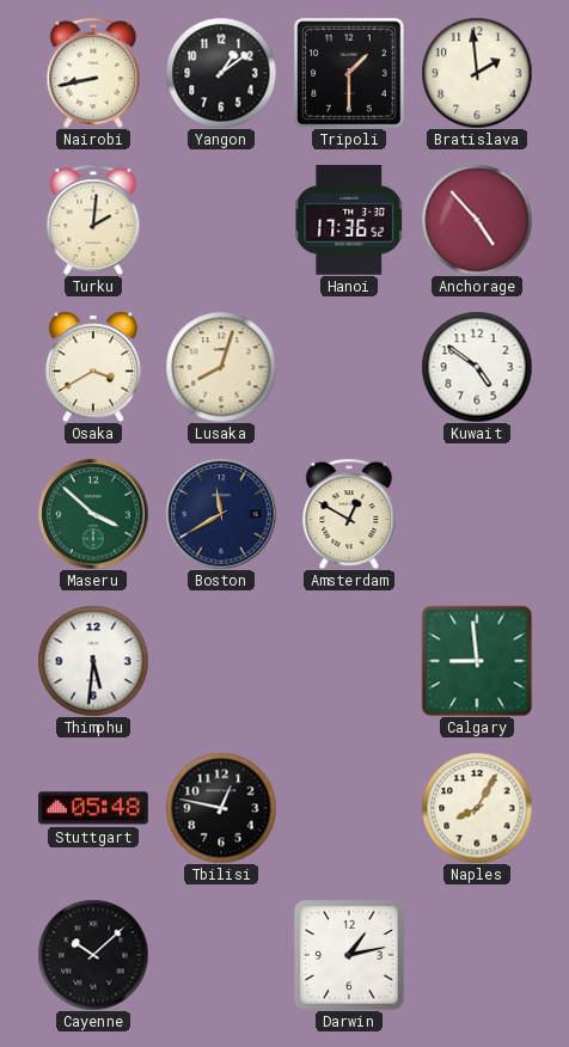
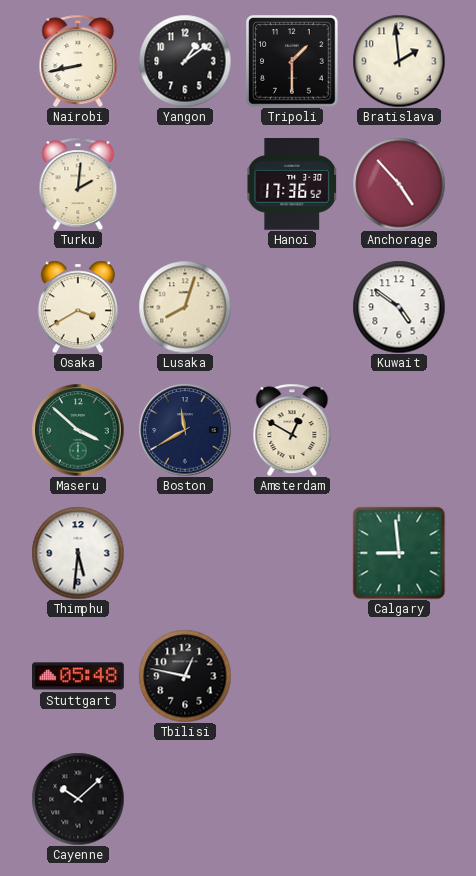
Naples: 8:05 -> none (477, 808)
Darwin: 1:13 -> none (350, 956)
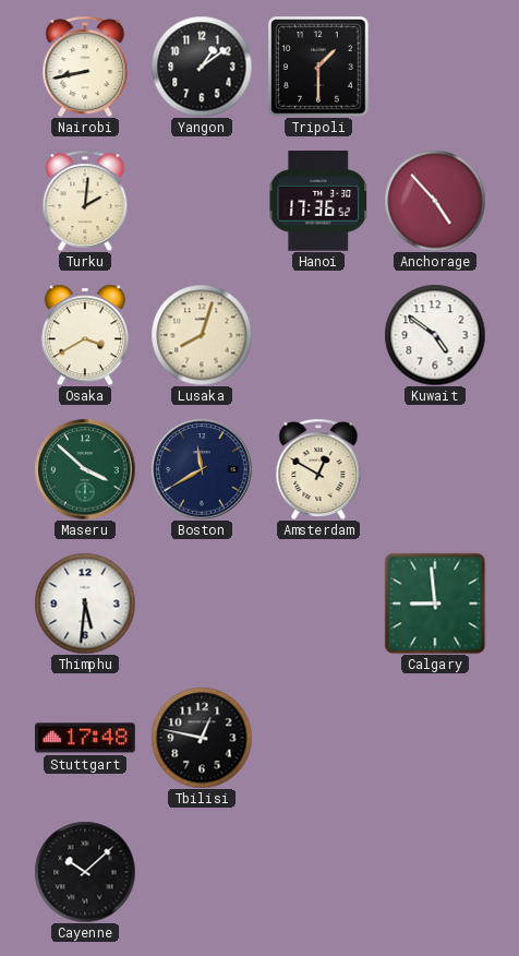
Bratislava: 1:59 -> none (399, 61)
Stuttgart: 05:48 -> 17:48 (85, 738)
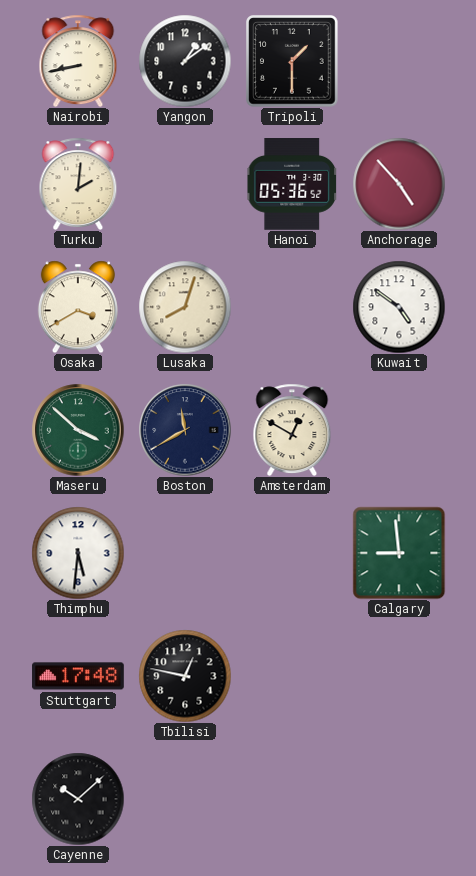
Hanoi: 17:36 -> 05:36 (291, 185)
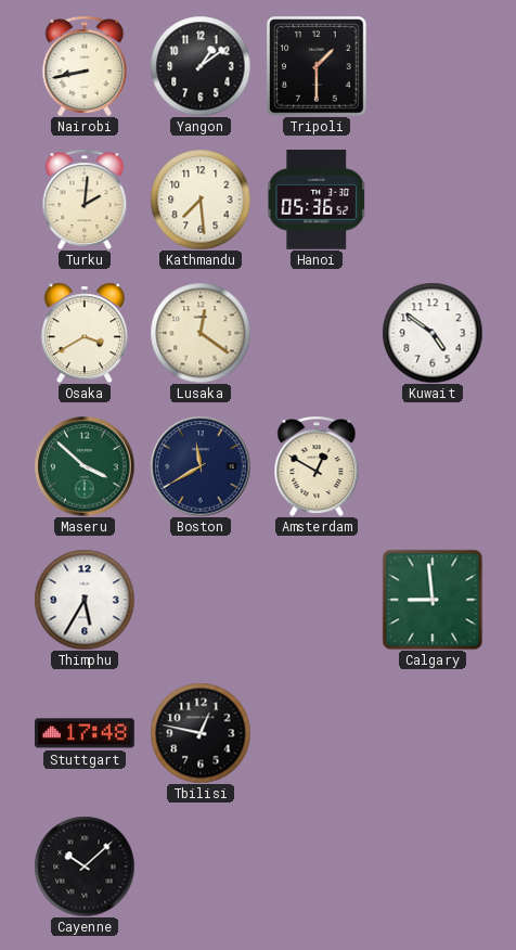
Kathmandu: none -> 7:29 (201, 200)
Anchorage: 4:53 -> none (399, 184)
Lusaka: 8:03 -> 12:21 (201, 333)
Thimphu: 5:31 -> 5:35 (85, 600)
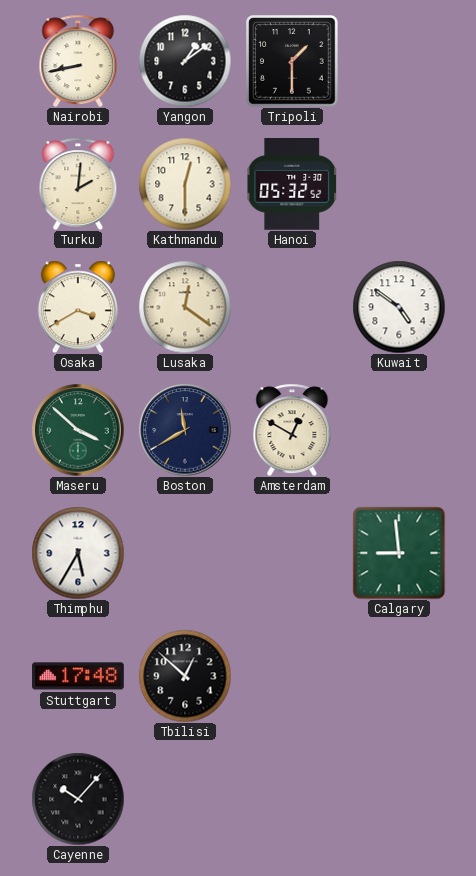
Kathmandu: 7:29 -> 12:30 (185, 184)
Hanoi: 05:36 -> 05:32 (291, 185)
Tbilisi: 12:47 -> 12:52 (185, 676)
Cayenne: 10:08 -> 10:07 (78, 799)
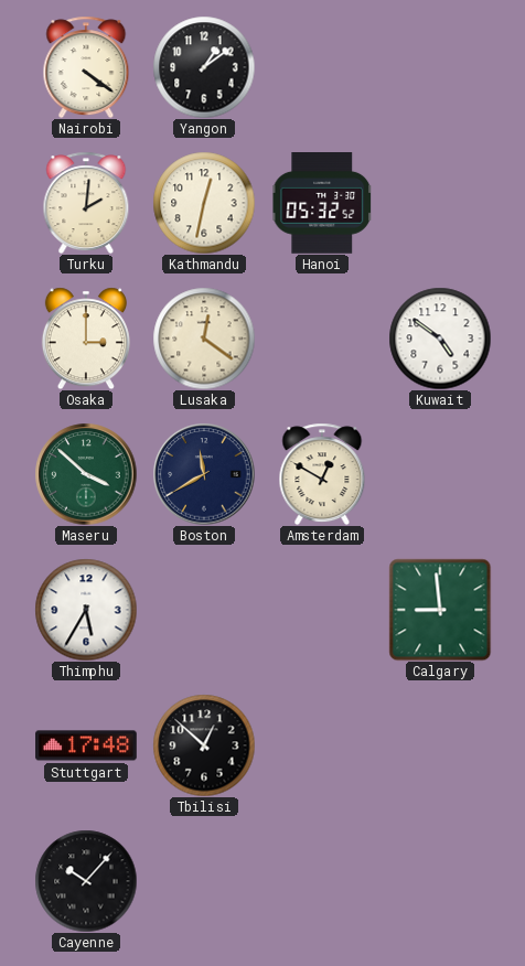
Nairobi: 8:43 -> 4:21 (86, 67)
Tripoli: 1:30 -> none (292, 61)
Kathmandu: 12:30 -> 12:32 (204, 203)
Osaka: 3:40 -> 3:00 (86, 339)
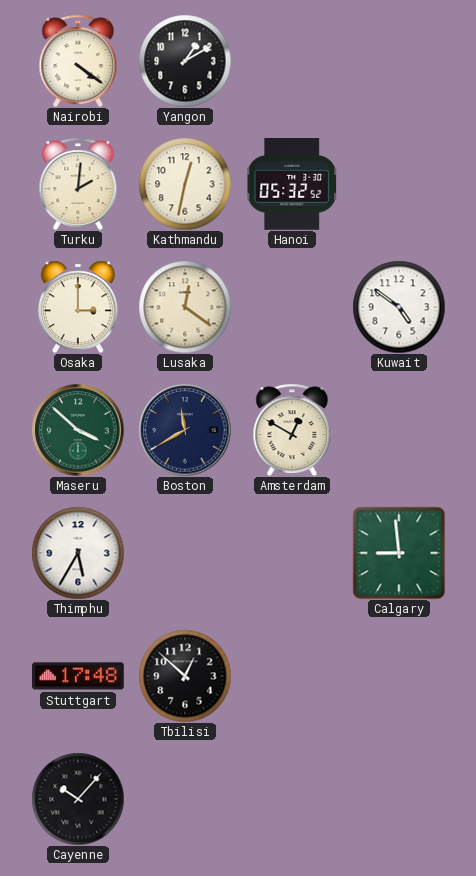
Yangon: 1:09 -> 1:10 (185, 61)
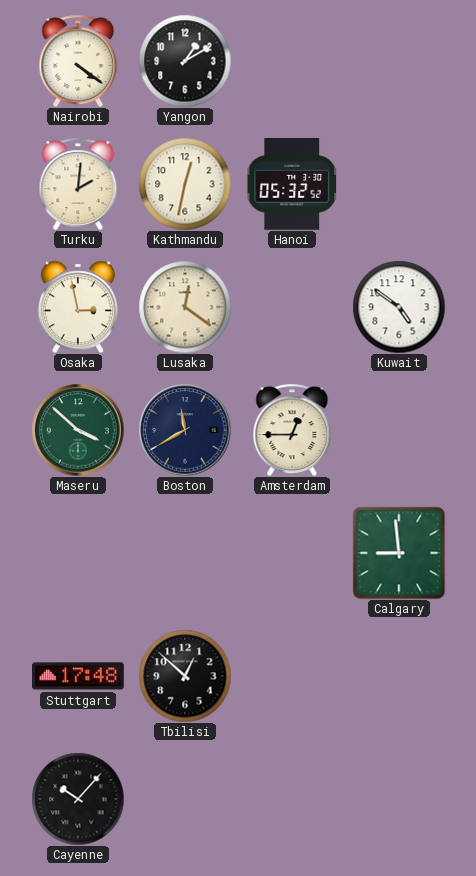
Osaka: 3:00 -> 2:58 (78, 307)
Amsterdam: 12:50 -> 12:45 (292, 430)
Thimphu: 5:35 -> none (78, 553)
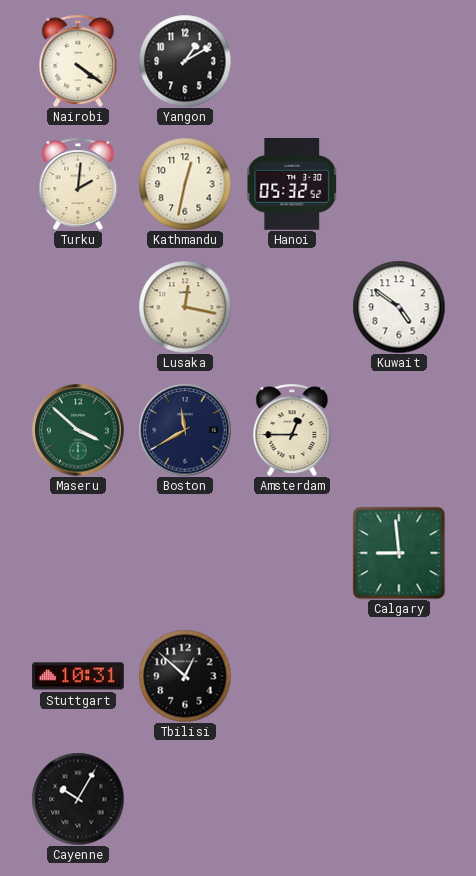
Osaka: 2:58 -> none (78, 307)
Lusaka: 12:21 -> 12:17 (185, 307)
Stuttgart: 17:48 -> 10:31 (78, 676)
Cayenne: 10:07 -> 10:05 (78, 799)
